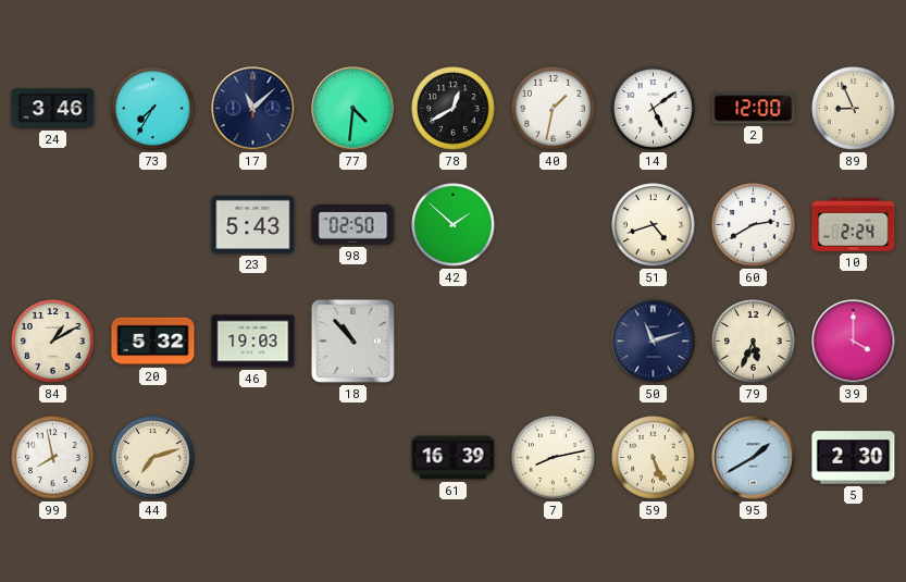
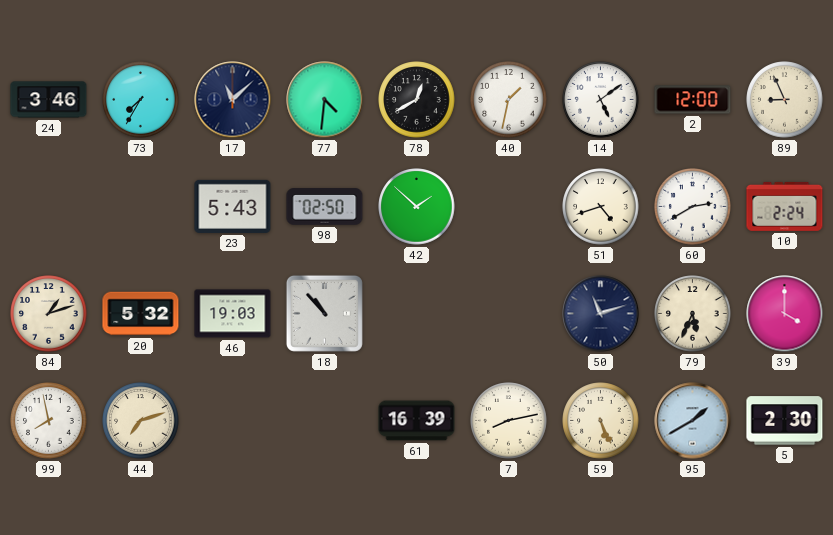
84: 1:10 -> 1:12 (49, 314)
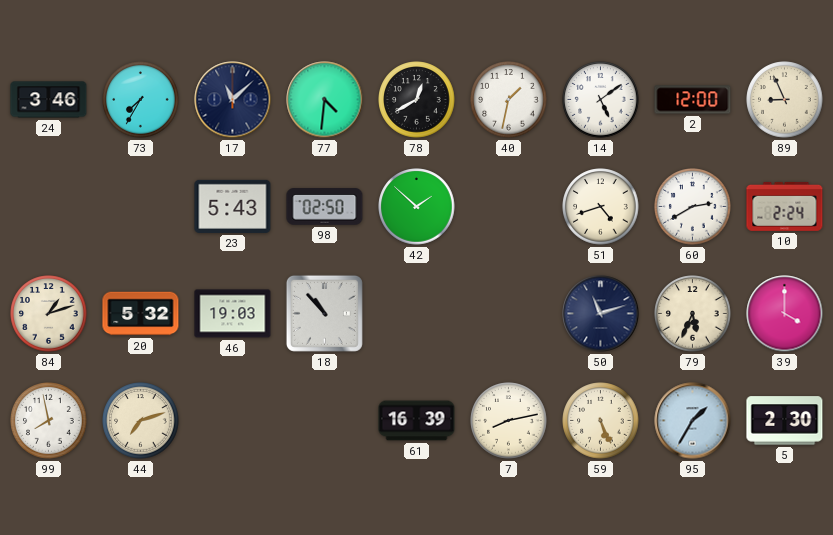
95: 1:40 -> 1:35 (693, 421)
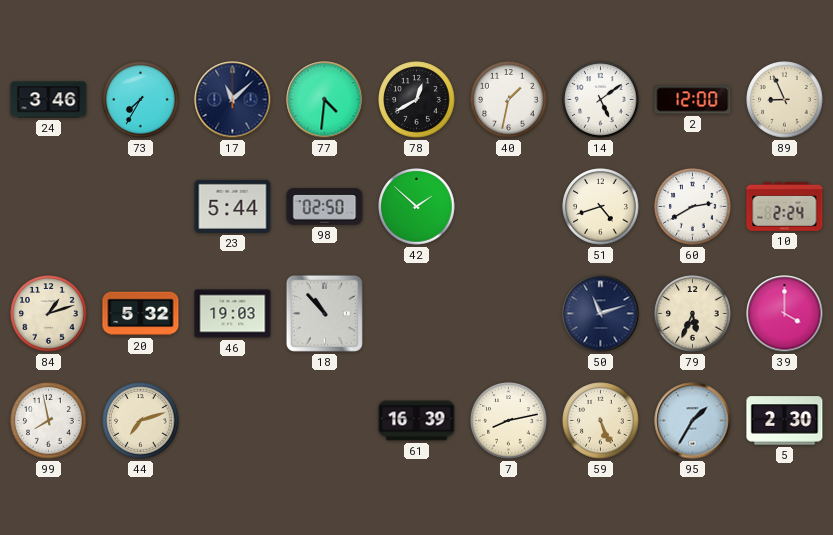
23: 5:43 -> 5:44 (233, 206)
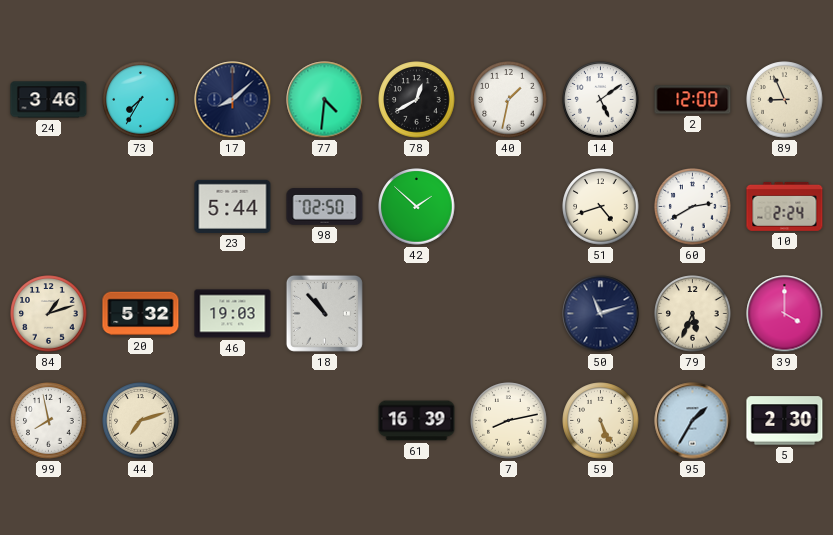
17: 11:08 -> 8:08 (233, 100)
